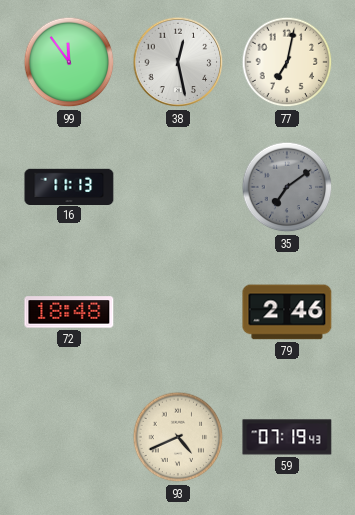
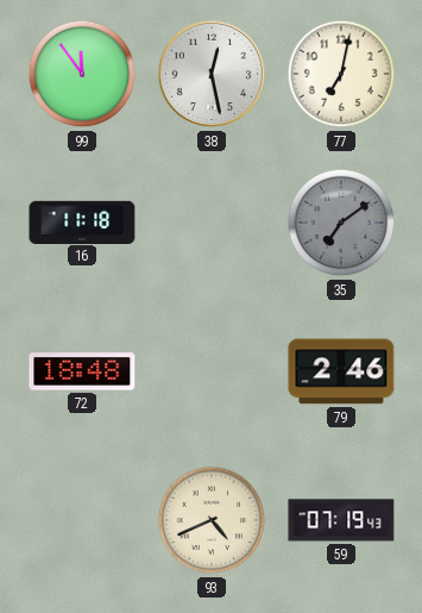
16: 11:13 -> 11:18 (82, 221)
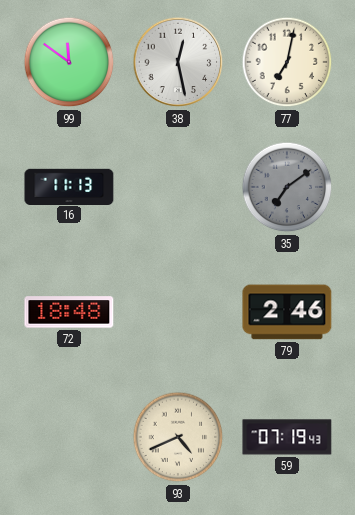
99: 11:54 -> 11:51 (69, 62)
16: 11:18 -> 11:13 (69, 186)
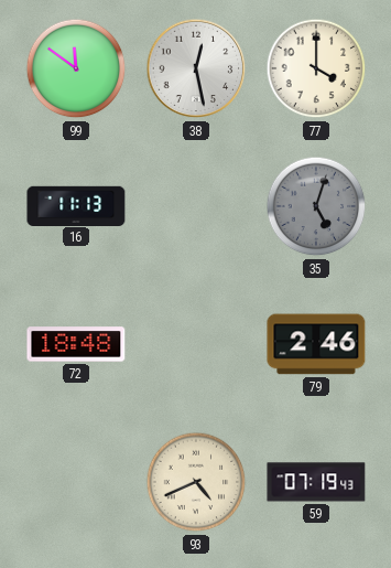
77: 7:02 -> 4:00 (316, 68)
35: 7:09 -> 5:03 (316, 206)
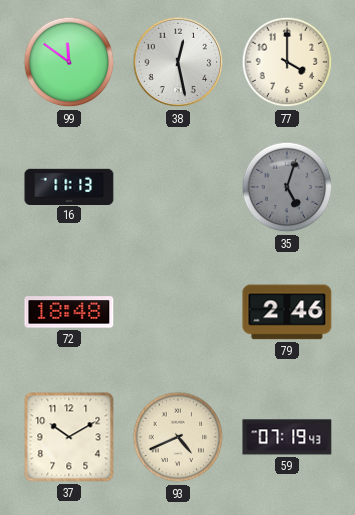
37: none -> 10:10 (69, 437)
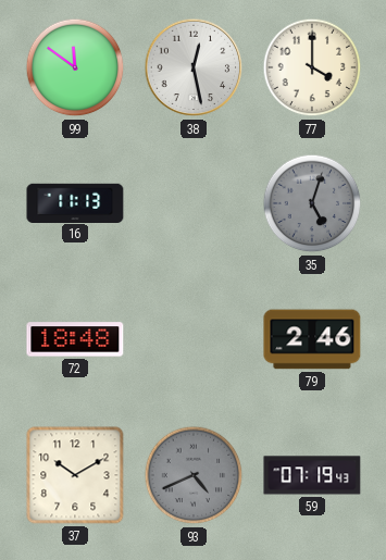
93 dial: cream -> grey (194, 475)
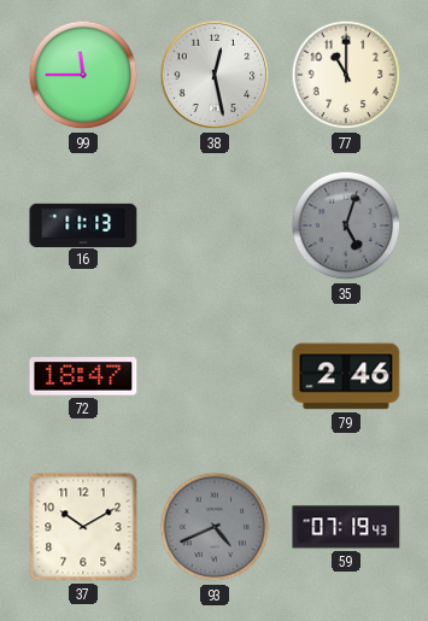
99: 11:51 -> 11:45 (83, 75)
77: 4:00 -> 11:00 (346, 75)
72: 18:48 -> 18:47 (83, 376)
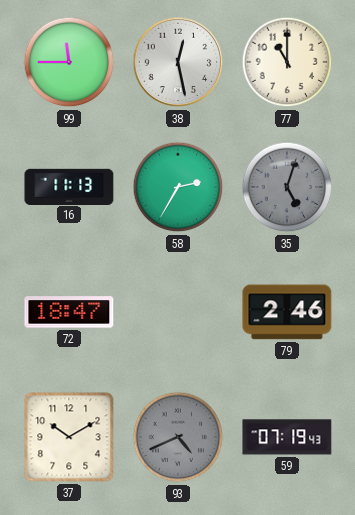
58: none -> 2:35 (178, 187)
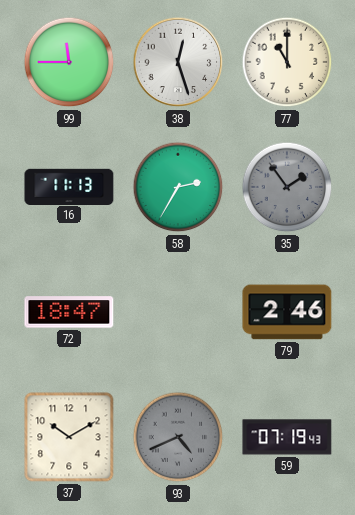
38: 12:28 -> 12:27 (178, 62)
35: 5:03 -> 1:54 (287, 187)
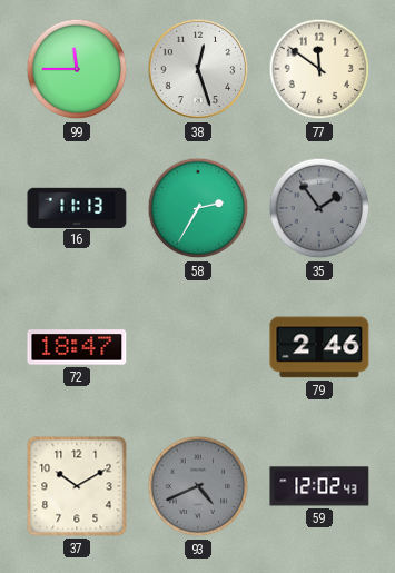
77: 11:00 -> 11:51 (319, 69)
59: 07:19 -> 12:02 (319, 486)
